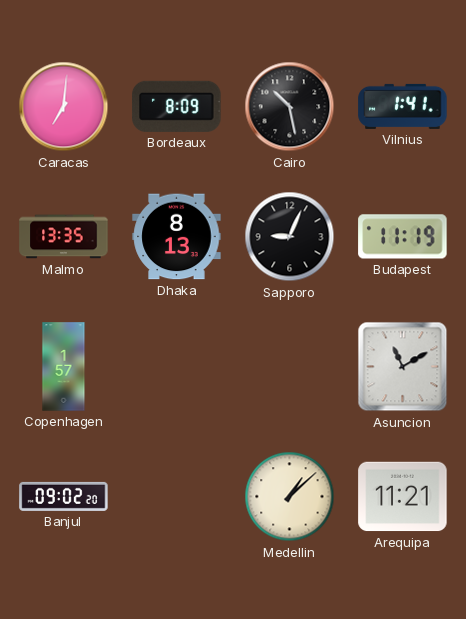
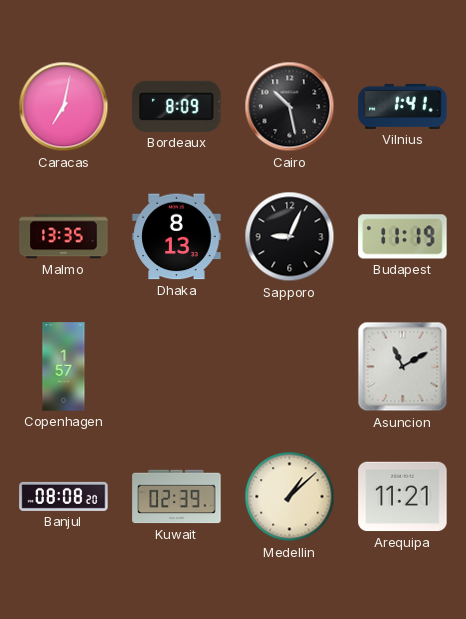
Caracas: 7:01 -> 7:02 (64, 107)
Banjul: 09:02 -> 08:08 (64, 496)
Kuwait: none -> 02:39 (177, 497)
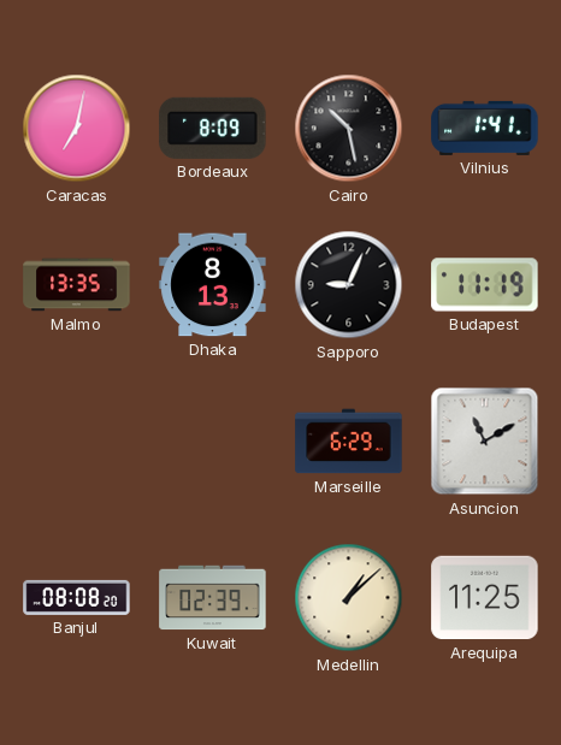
Copenhagen: 1:57 -> none (64, 367)
Marseille: none -> 6:29 (349, 442)
Arequipa: 11:21 -> 11:25 (485, 598)
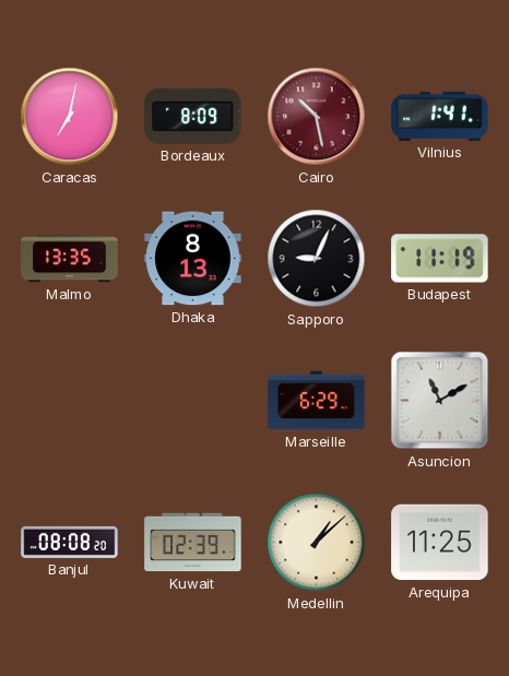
Cairo dial: black -> burgundy (317, 117)
